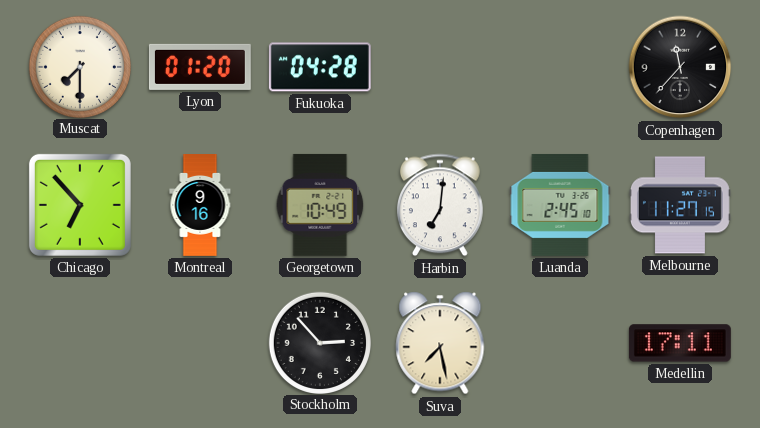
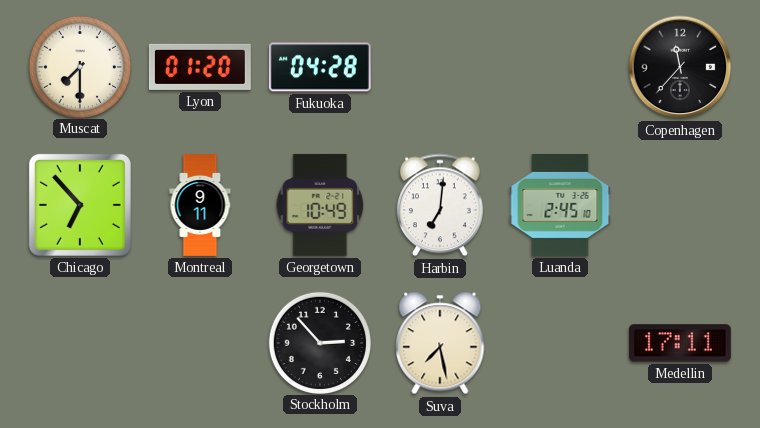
Montreal: 9:16 -> 9:11 (200, 206)
Melbourne: 11:27 -> none (680, 205)
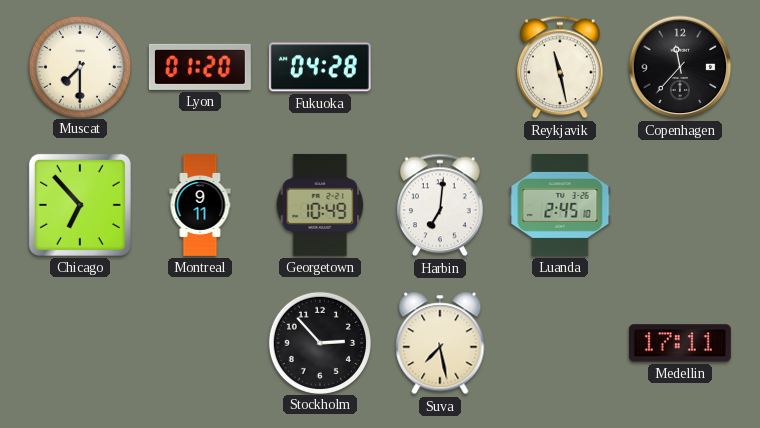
Reykjavik: none -> 11:28 (560, 67)
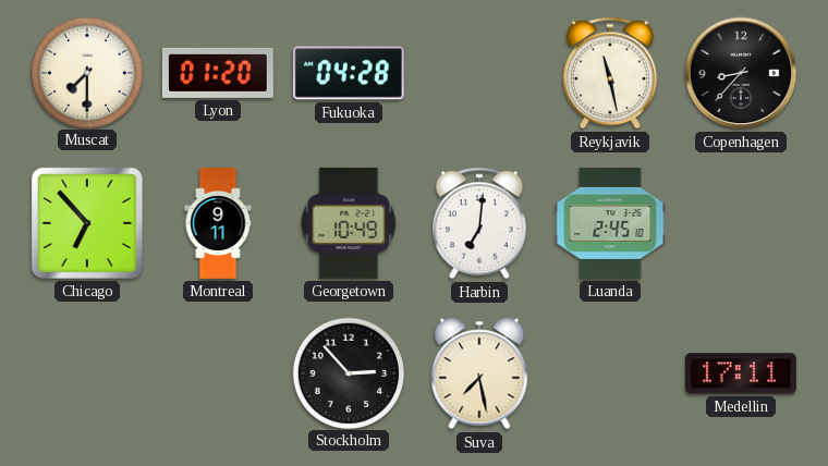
Copenhagen: 11:37 -> 8:37 (741, 73)
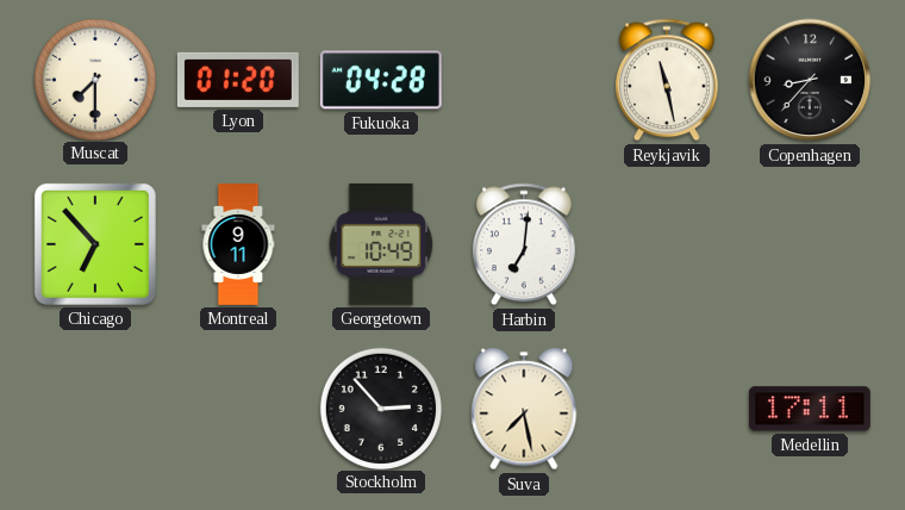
Luanda: 2:45 -> none (610, 223)
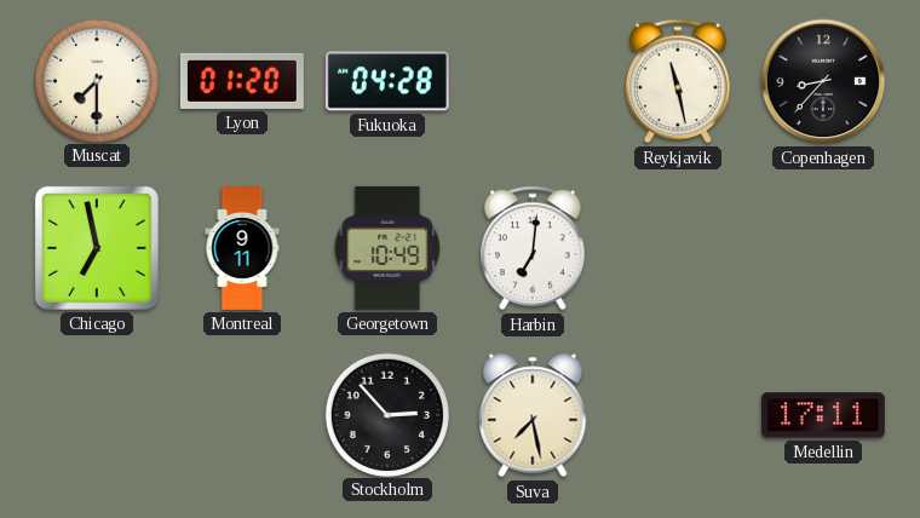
Chicago: 6:53 -> 6:58 (97, 248)
